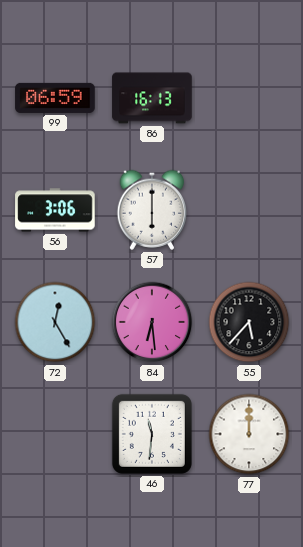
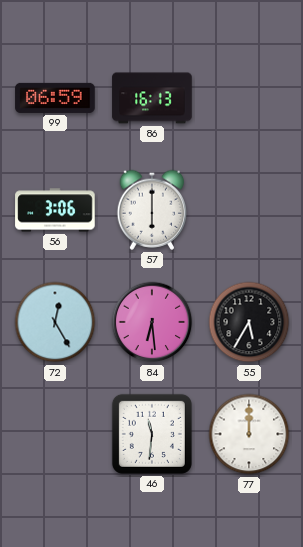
55: 5:37 -> 5:35 (249, 322)
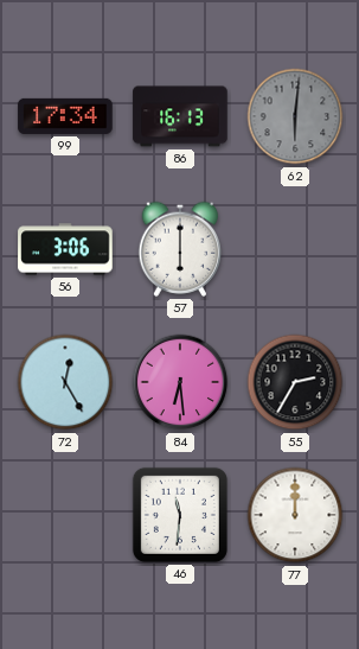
99: 06:59 -> 17:34 (65, 116)
62: none -> 6:01 (295, 116)
55: 5:35 -> 2:35 (295, 382)
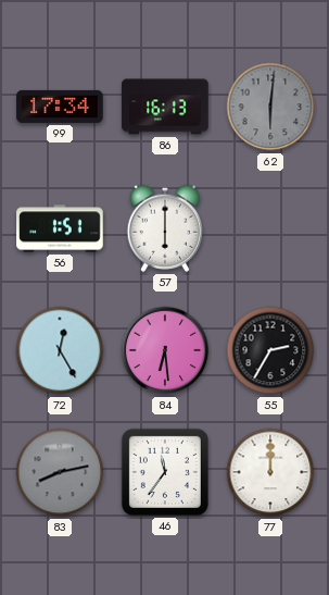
56: 3:06 -> 1:51 (60, 228)
83: none -> 8:13 (60, 472)
46: 11:31 -> 11:36 (165, 472)
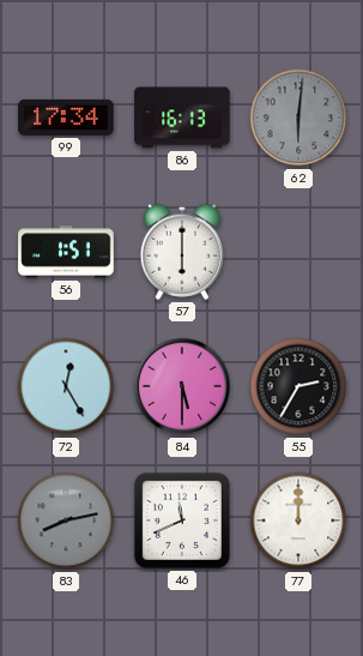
84: 6:29 -> 5:30 (182, 386)
46: 11:36 -> 11:41 (182, 520)
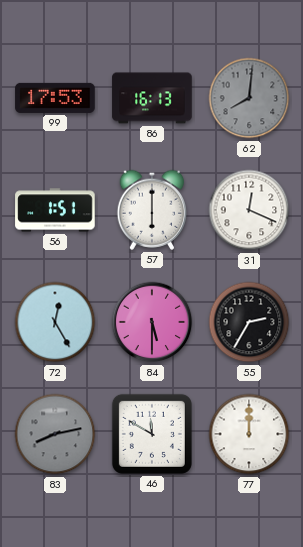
99: 17:34 -> 17:53 (55, 98)
62: 6:01 -> 8:01 (249, 98)
31: none -> 12:19 (249, 210)
46: 11:41 -> 11:50 (152, 434)
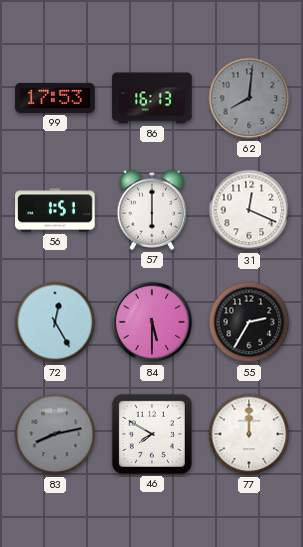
46: 11:50 -> 7:50 (152, 434)
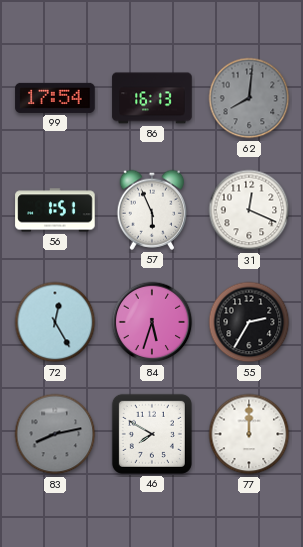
99: 17:53 -> 17:54 (55, 98)
57: 6:00 -> 5:56 (151, 210)
84: 5:30 -> 5:33 (152, 322)
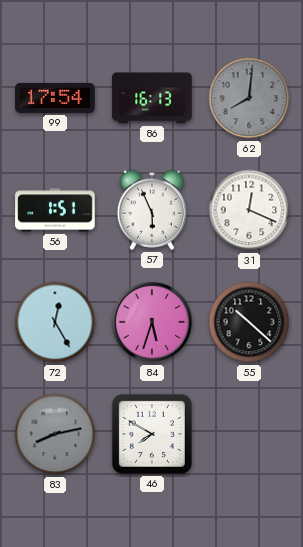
55: 2:35 -> 10:22 (249, 322)
77: 12:00 -> none (249, 434)
